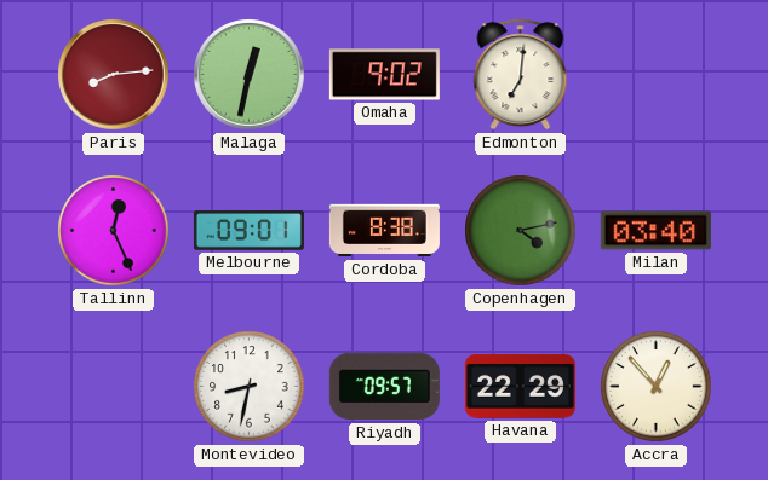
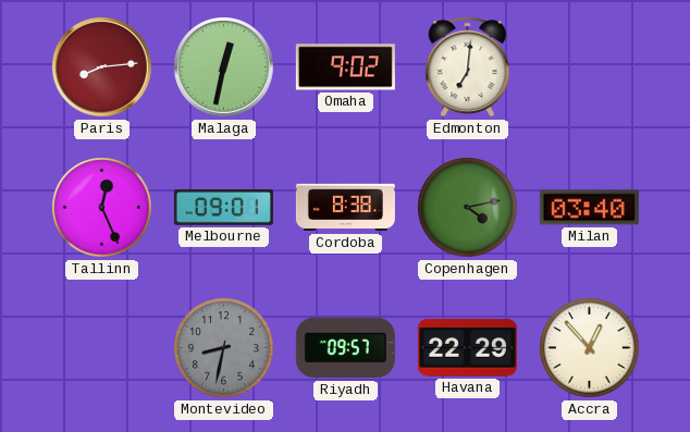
Montevideo dial: white -> grey (224, 348)
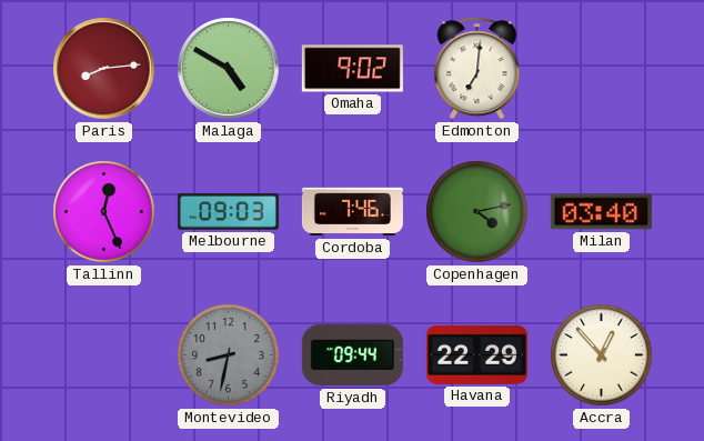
Malaga: 12:32 -> 4:50 (229, 69)
Melbourne: 09:01 -> 09:03 (228, 212)
Cordoba: 8:38 -> 7:46 (352, 212)
Riyadh: 09:57 -> 09:44 (352, 355)
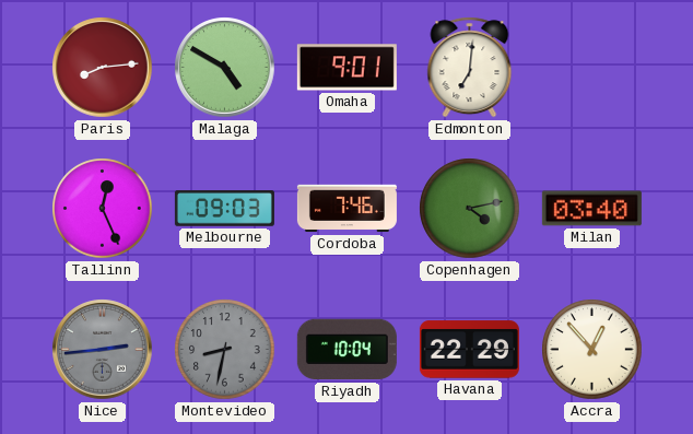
Omaha: 9:02 -> 9:01 (346, 68)
Nice: none -> 2:44 (103, 350)
Riyadh: 09:44 -> 10:04 (346, 350)
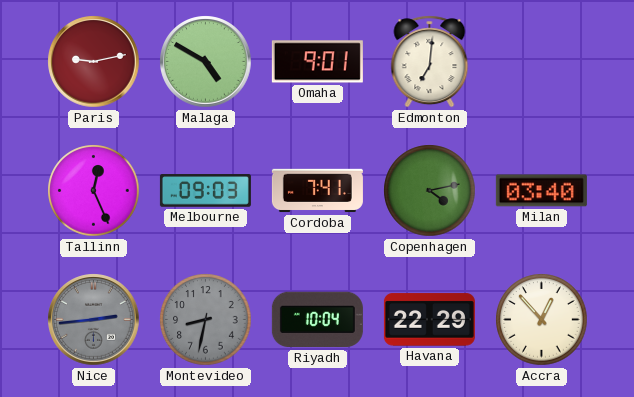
Paris: 8:14 -> 9:13 (94, 62)
Cordoba: 7:46 -> 7:41 (317, 191)
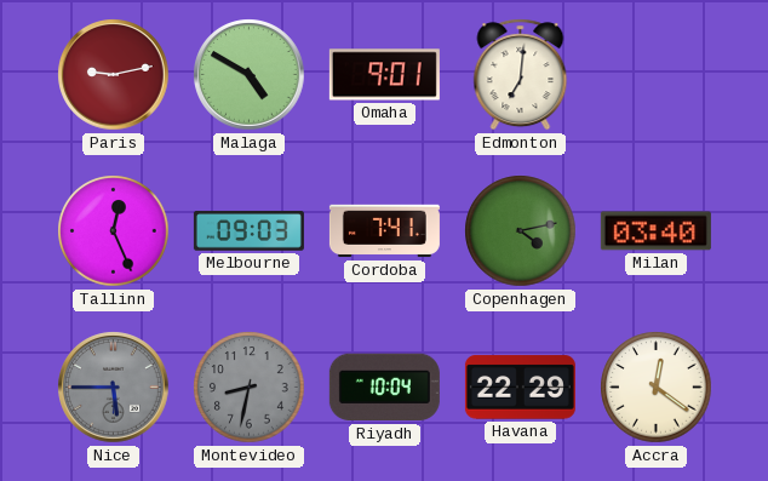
Nice: 2:44 -> 5:45 (114, 388)
Accra: 12:53 -> 12:21 (657, 388)
